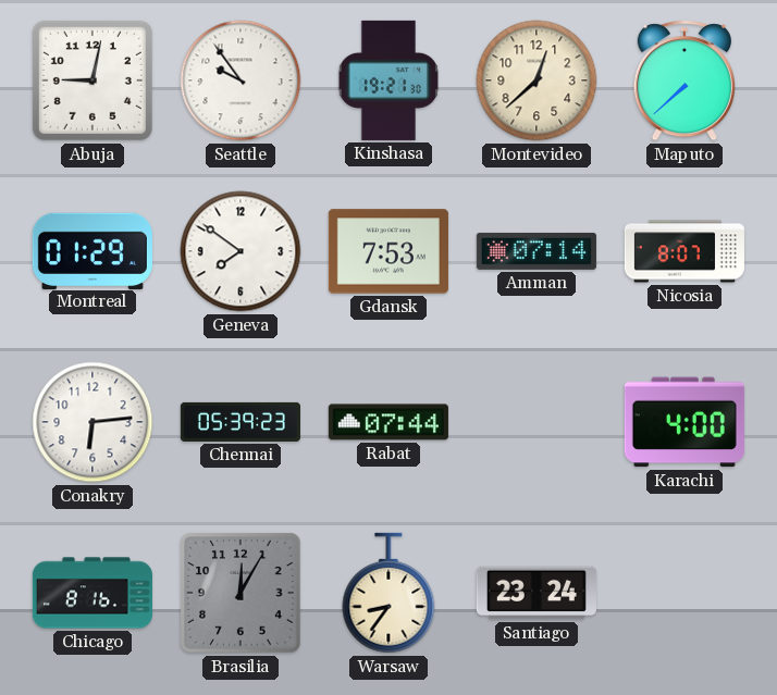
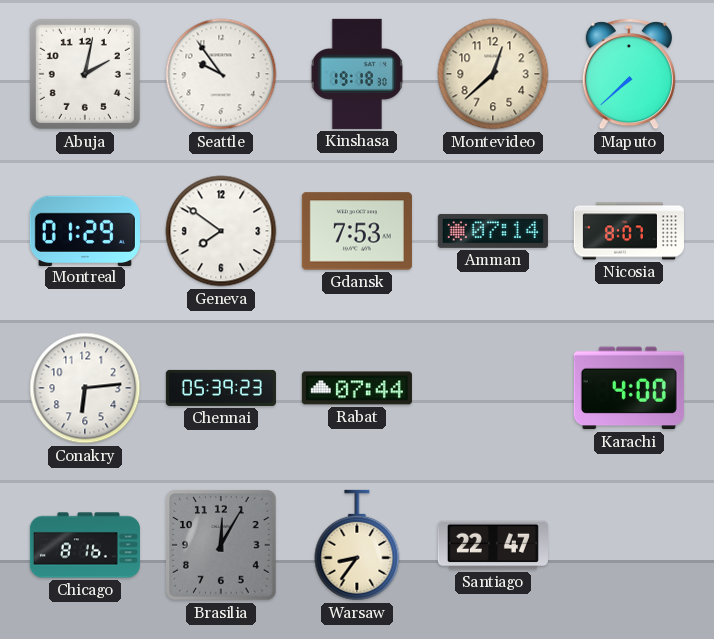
Abuja: 9:02 -> 2:02 (85, 74)
Kinshasa: 19:21 -> 19:18 (357, 74)
Santiago: 23:24 -> 22:47 (493, 545)
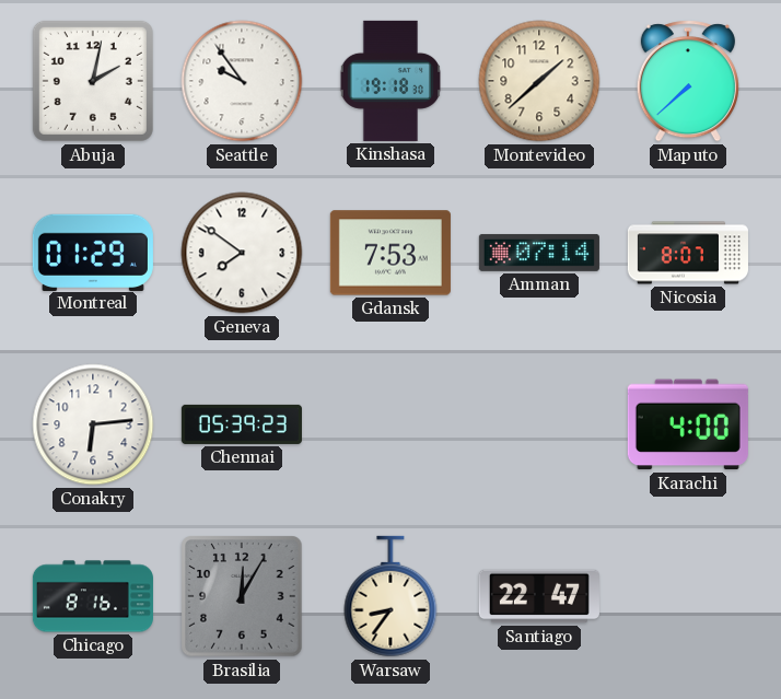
Montevideo: 12:38 -> 1:38 (539, 81)
Rabat: 07:44 -> none (357, 388)
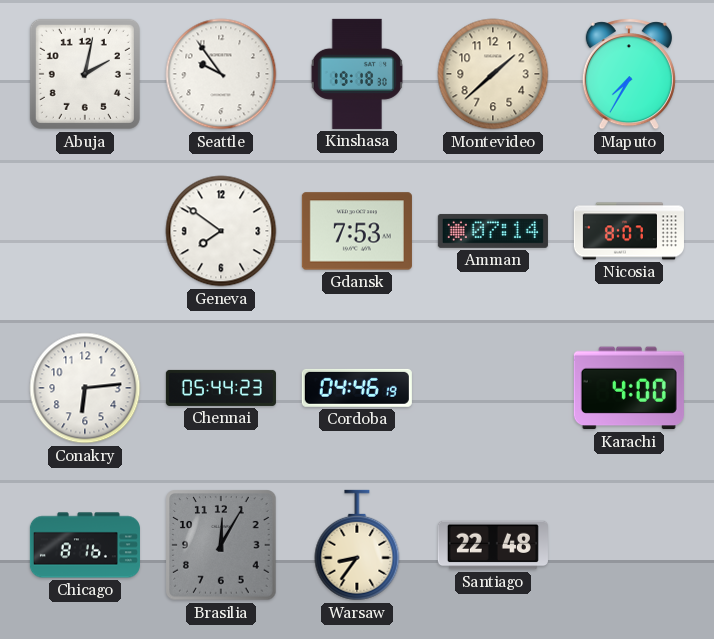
Maputo: 7:38 -> 7:35 (629, 74)
Montreal: 01:29 -> none (93, 252)
Chennai: 05:39 -> 05:44 (221, 388)
Cordoba: none -> 04:46 (357, 388)
Santiago: 22:47 -> 22:48 (493, 545)
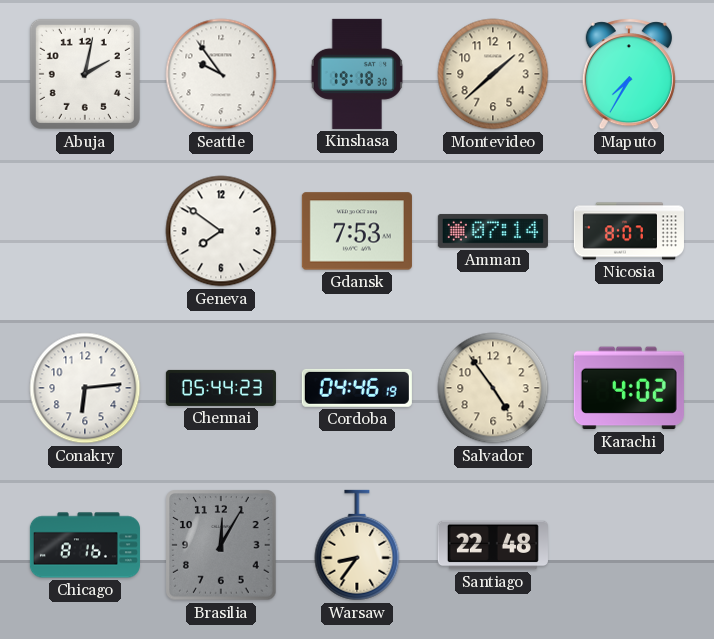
Salvador: none -> 4:54 (493, 388)
Karachi: 4:00 -> 4:02 (629, 388)
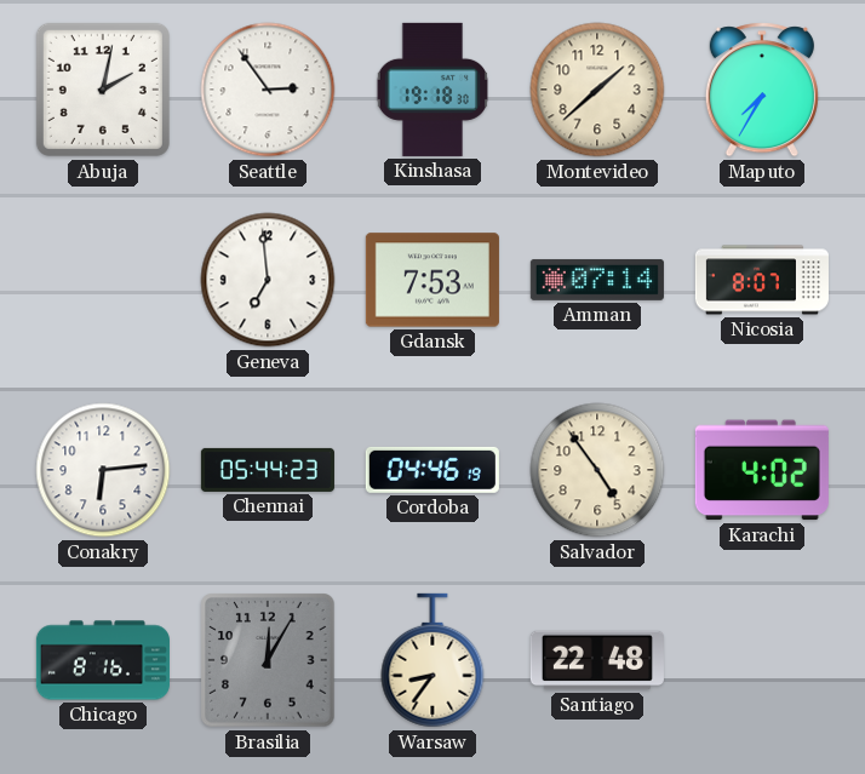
Seattle: 9:54 -> 2:54 (268, 90)
Geneva: 7:51 -> 6:59 (268, 280)
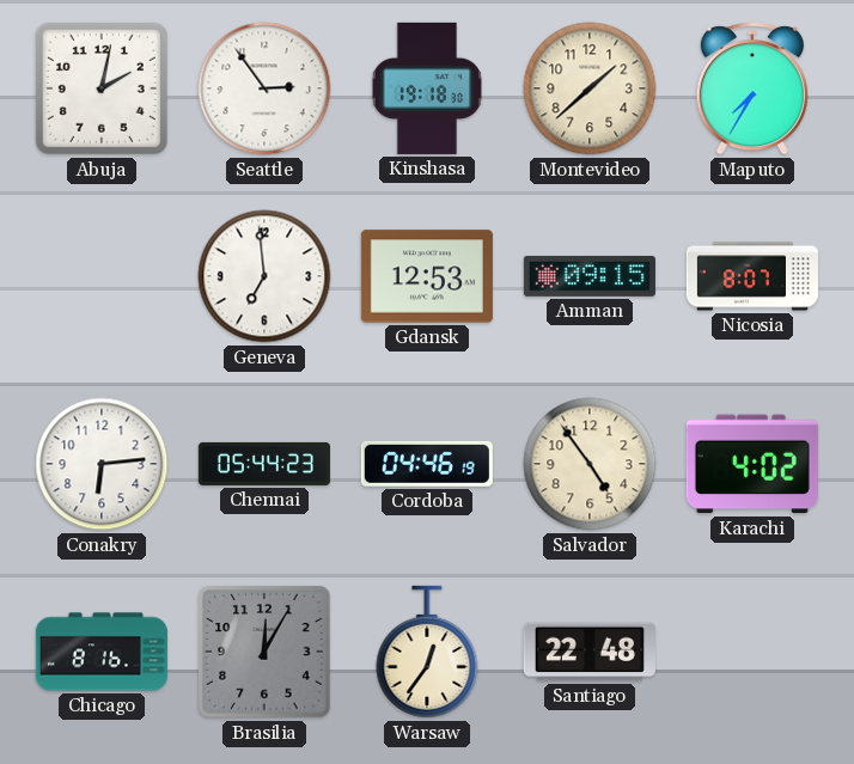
Gdansk: 7:53 -> 12:53 (427, 276)
Amman: 07:14 -> 09:15 (590, 276)
Warsaw: 8:36 -> 12:36 (427, 652)
